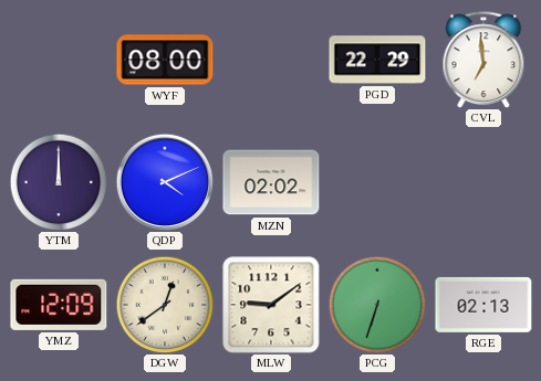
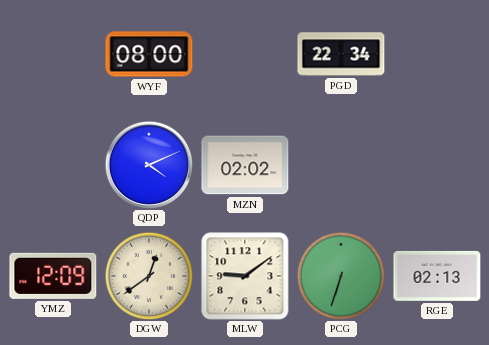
PGD: 22:29 -> 22:34 (341, 54)
CVL: 6:59 -> none (483, 60)
YTM: 12:00 -> none (59, 182)
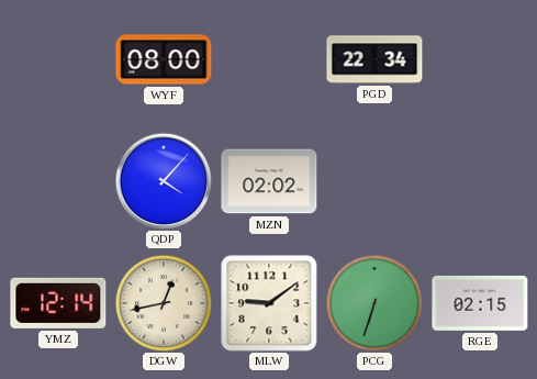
QDP: 4:11 -> 4:07 (164, 181)
YMZ: 12:09 -> 12:14 (58, 303)
DGW: 12:39 -> 12:43 (164, 303)
RGE: 02:13 -> 02:15 (480, 303)
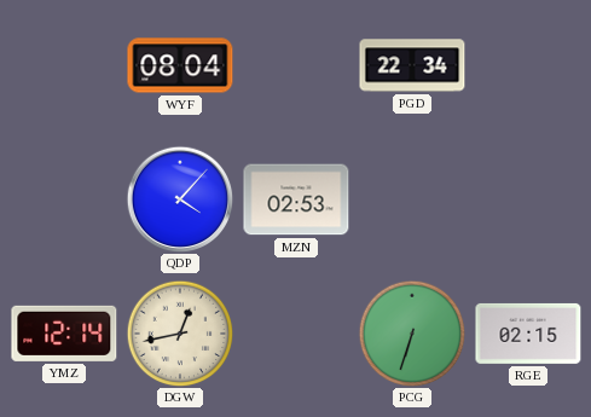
WYF: 08:00 -> 08:04 (180, 65)
MZN: 02:02 -> 02:53 (296, 199)
MLW: 9:09 -> none (269, 303)
